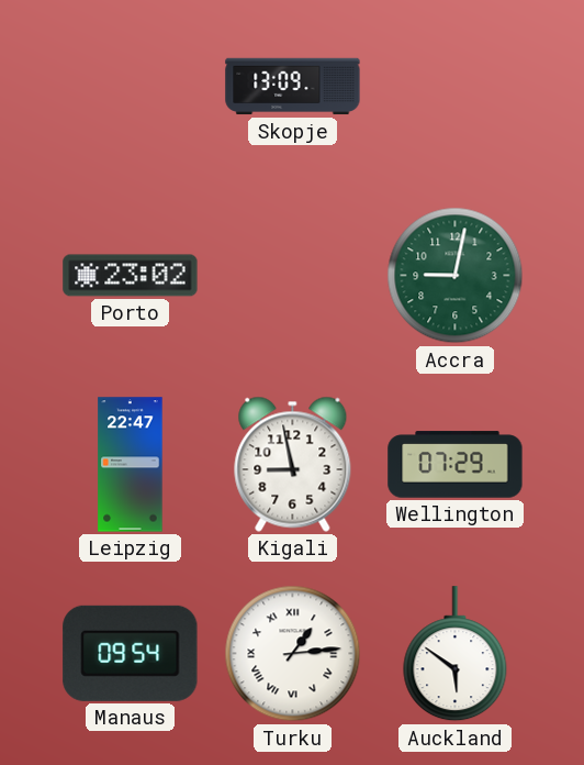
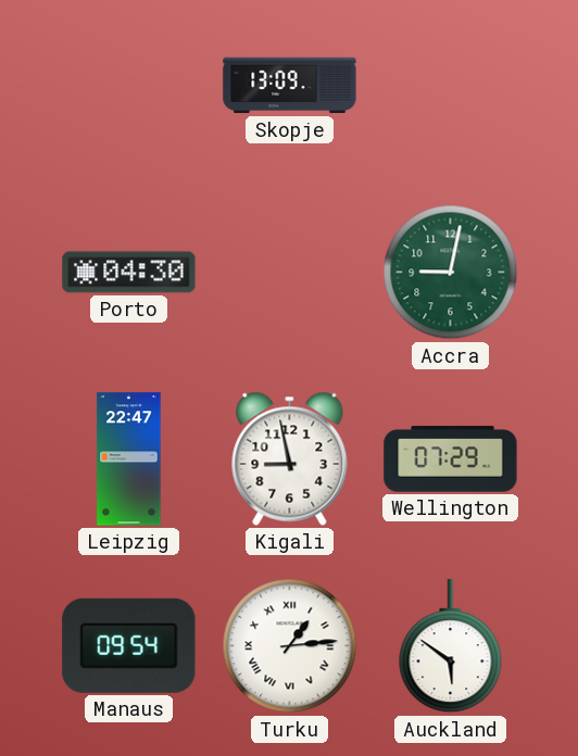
Porto: 23:02 -> 04:30 (129, 273)
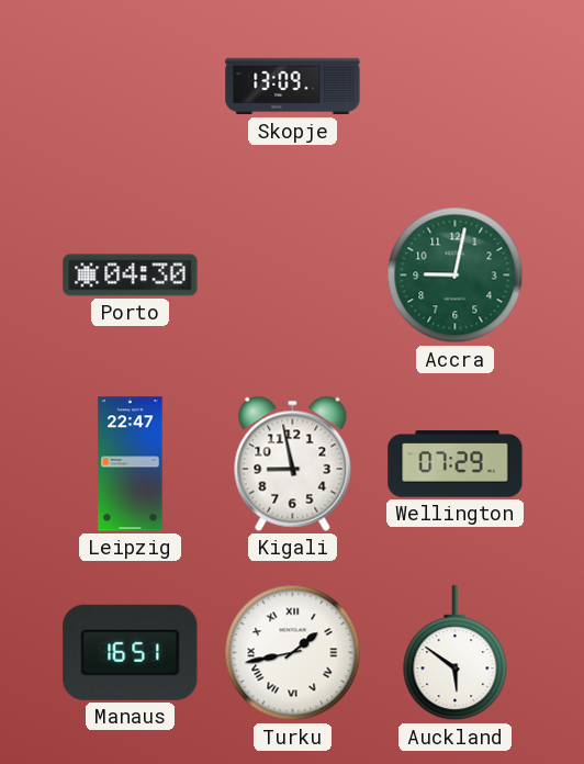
Manaus: 09:54 -> 16:51 (131, 652)
Turku: 1:14 -> 1:43 (293, 653)
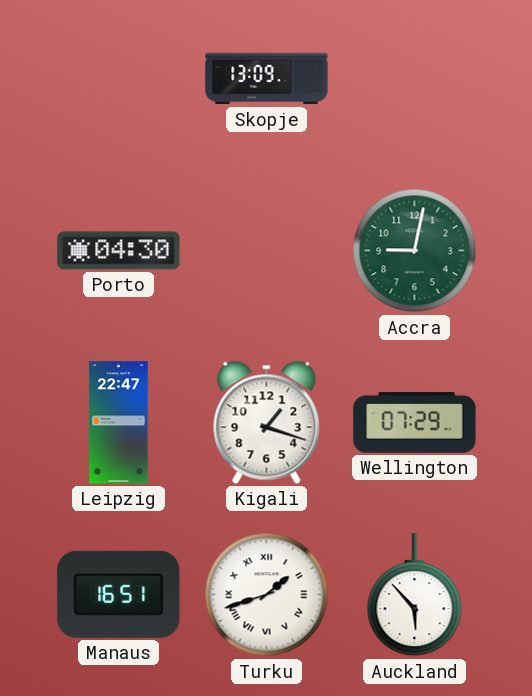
Kigali: 8:58 -> 1:18 (267, 422)
Turku: 1:43 -> 1:42 (267, 595)
Auckland: 5:51 -> 5:53 (415, 595)
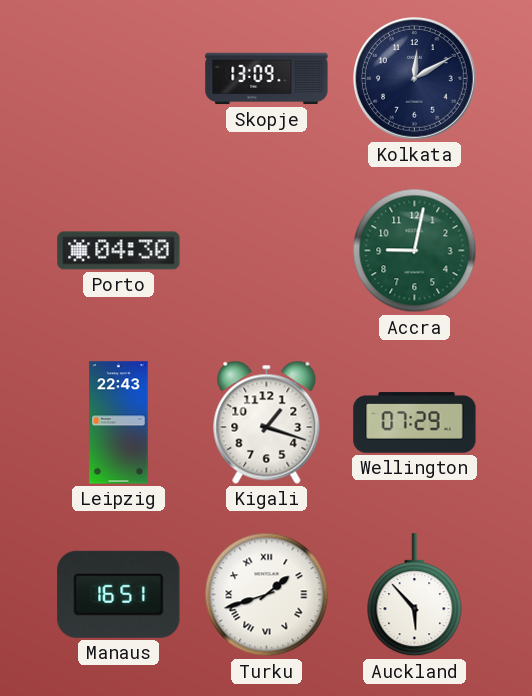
Kolkata: none -> 12:10 (415, 79)
Leipzig: 22:47 -> 22:43 (119, 423)
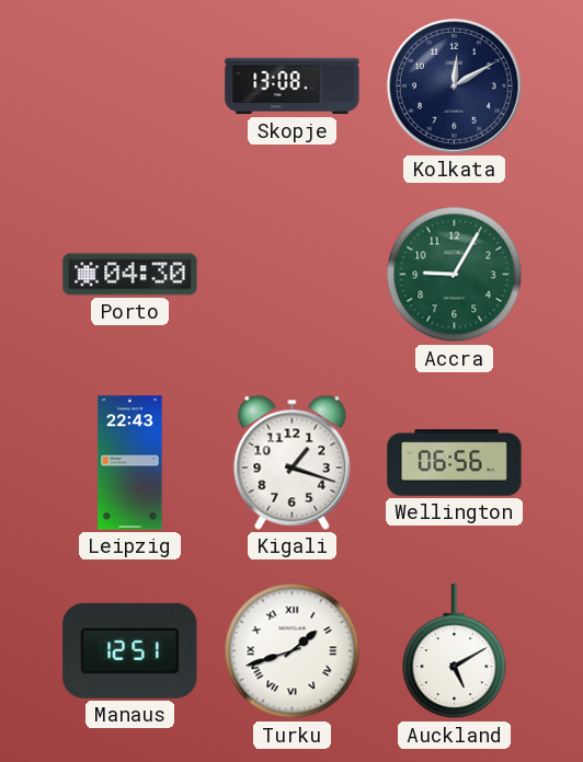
Skopje: 13:09 -> 13:08 (293, 86)
Accra: 9:02 -> 9:05 (455, 275)
Wellington: 07:29 -> 06:56 (455, 463)
Manaus: 16:51 -> 12:51 (130, 650)
Auckland: 5:53 -> 5:10 (455, 651)
